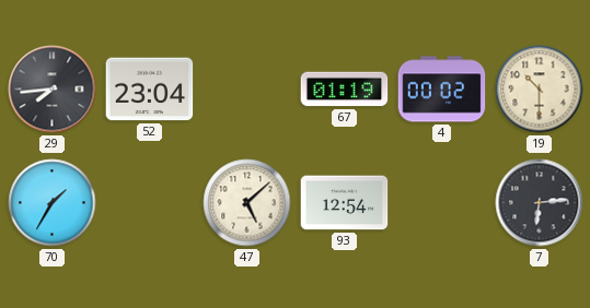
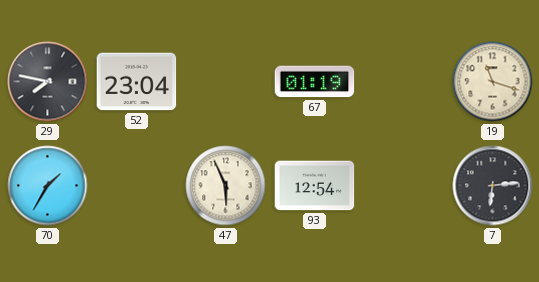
29: 7:44 -> 7:47 (48, 82)
4: 00:02 -> none (442, 90)
19: 10:30 -> 11:18 (493, 82)
47: 5:08 -> 5:56 (226, 186)
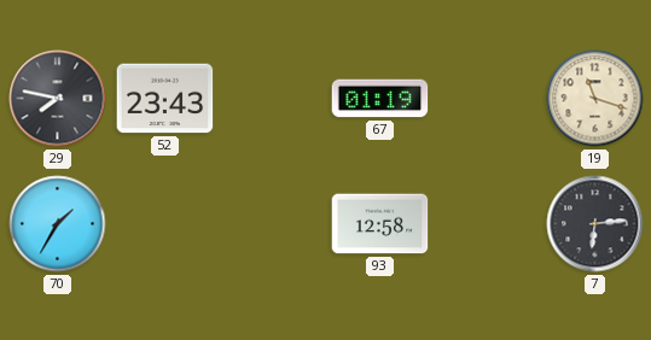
52: 23:04 -> 23:43 (165, 99)
47: 5:56 -> none (226, 186)
93: 12:54 -> 12:58 (380, 224)
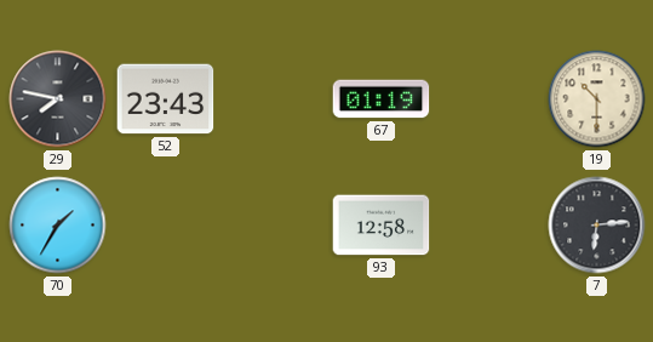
19: 11:18 -> 10:30 (597, 99)
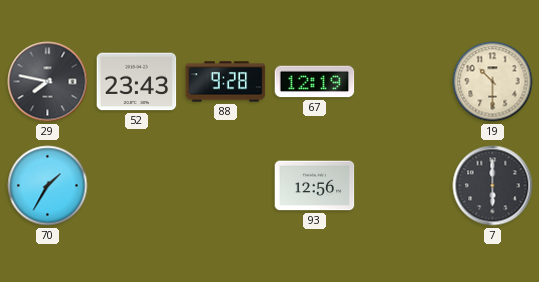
88: none -> 9:28 (226, 82)
67: 01:19 -> 12:19 (315, 82)
93: 12:58 -> 12:56 (315, 186)
7: 6:14 -> 6:00 (493, 186)
